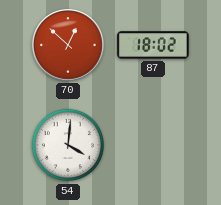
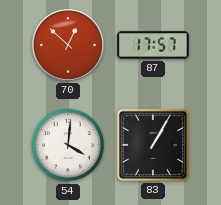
87: 18:02 -> 17:57 (153, 45)
83: none -> 1:05 (153, 145)
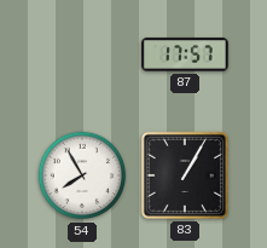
70: 12:52 -> none (68, 45)
54: 4:01 -> 7:55 (82, 175)
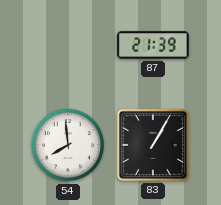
87: 17:57 -> 21:39 (153, 45)
54: 7:55 -> 7:59 (68, 145)
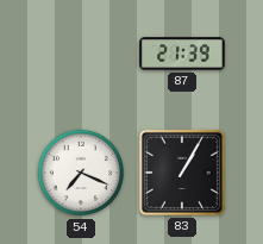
54: 7:59 -> 7:19 (81, 173)
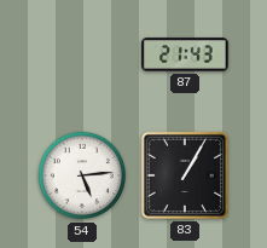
87: 21:39 -> 21:43 (185, 54)
54: 7:19 -> 5:14 (82, 175)
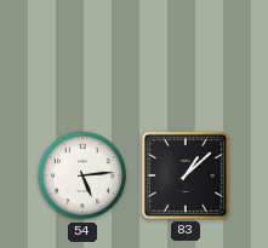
87: 21:43 -> none (185, 54)
83: 1:05 -> 1:08 (186, 175)
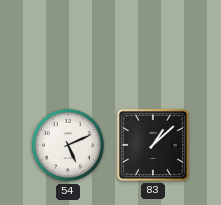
54: 5:14 -> 5:11 (68, 145)
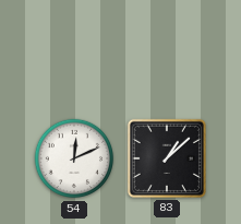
54: 5:11 -> 12:11 (74, 158)
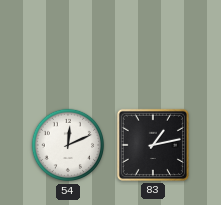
83: 1:08 -> 1:13 (153, 145)
